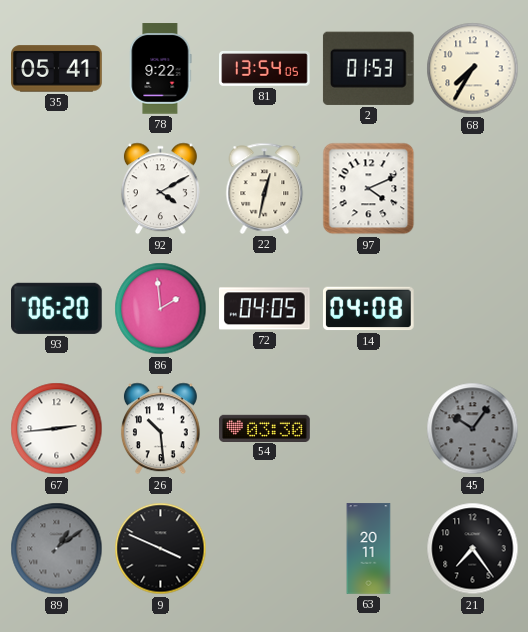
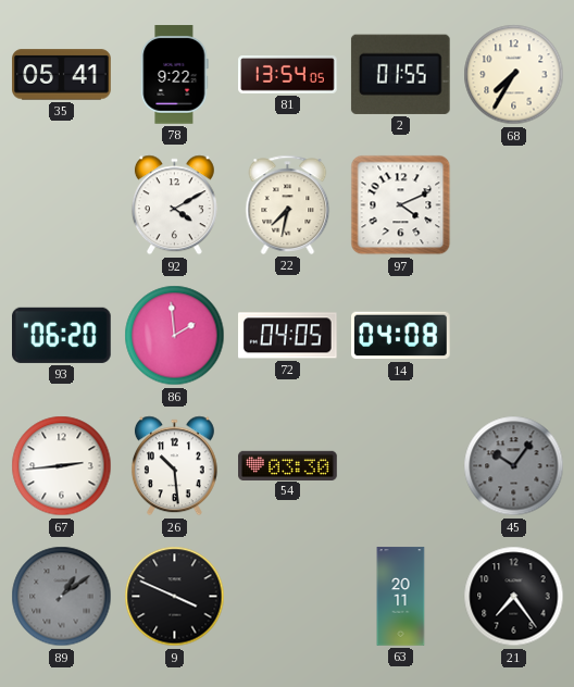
2: 01:53 -> 01:55 (400, 74)
22: 12:32 -> 7:32 (288, 204)
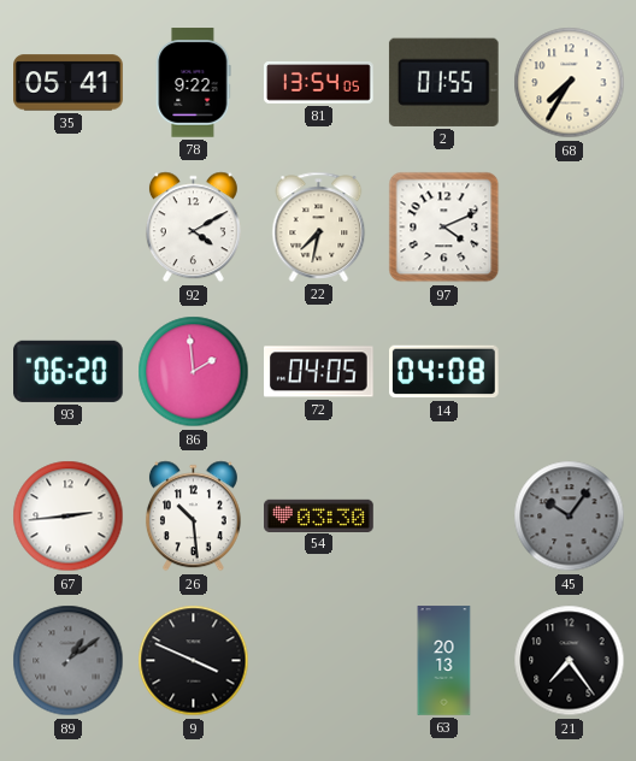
63: 20:11 -> 20:13 (444, 661)
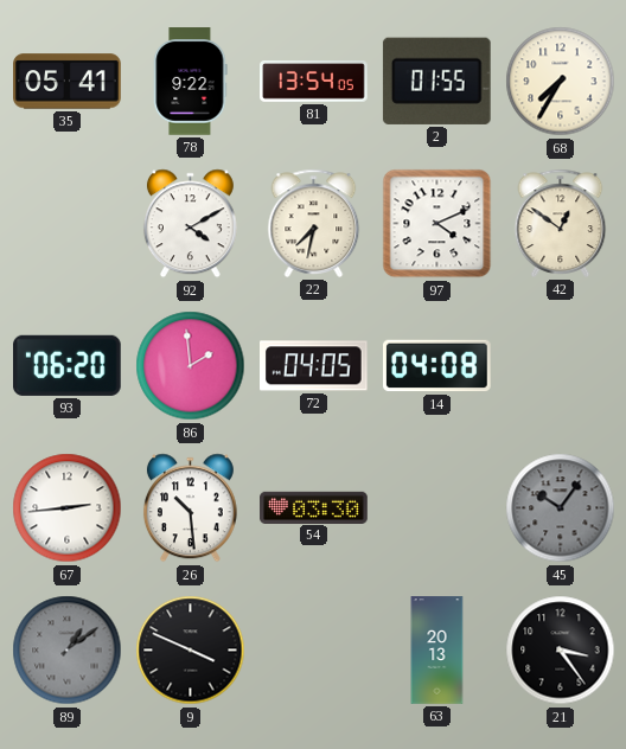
42: none -> 12:51 (561, 223)
21: 7:24 -> 3:24 (561, 651)
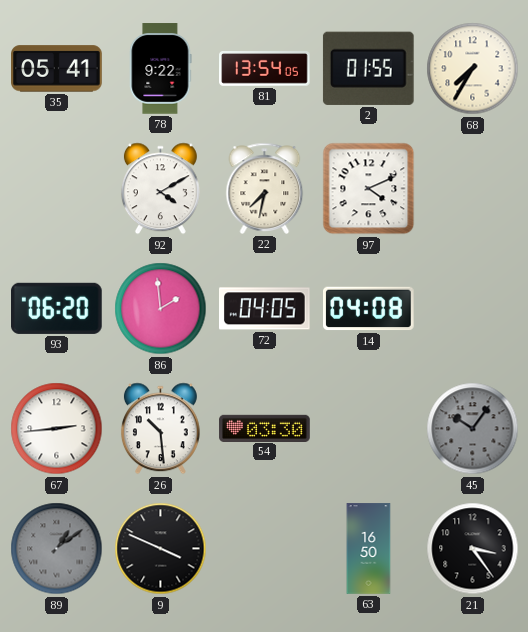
42: 12:51 -> none (561, 223)
63: 20:13 -> 16:50 (369, 549)
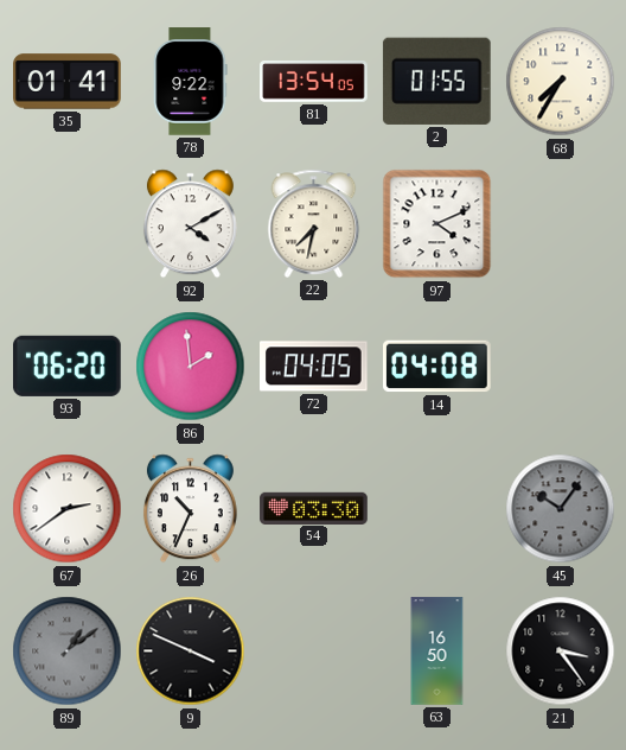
35: 05:41 -> 01:41 (68, 82)
67: 2:44 -> 2:39 (68, 509)
26: 10:29 -> 10:34 (190, 509)
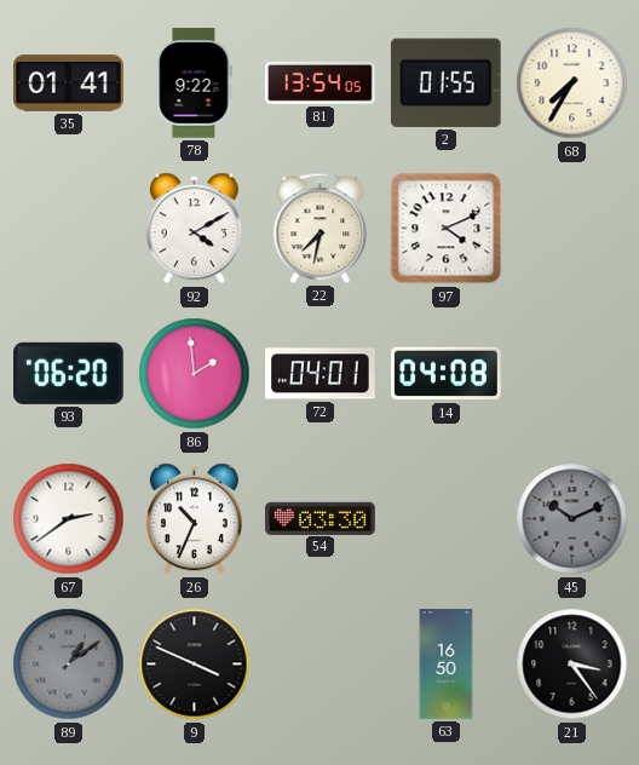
72: 04:05 -> 04:01 (321, 374)
45: 10:06 -> 10:11 (572, 519)
